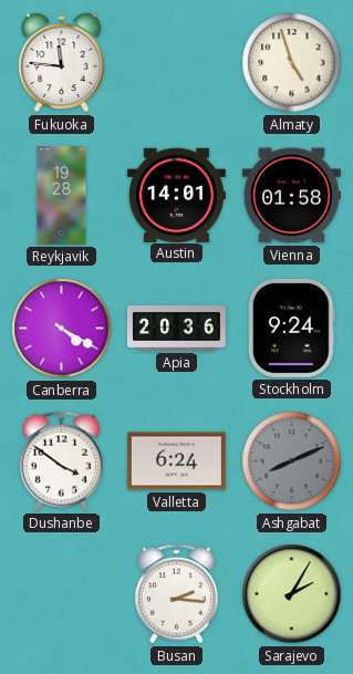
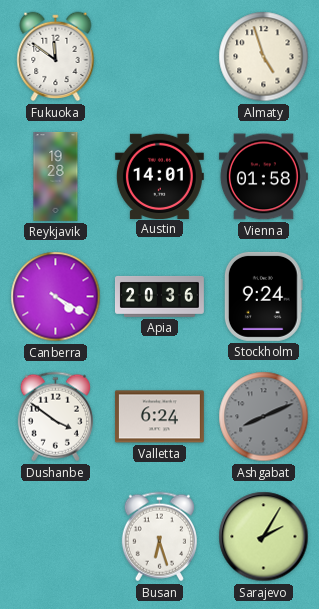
Fukuoka: 11:46 -> 11:51 (56, 57)
Busan: 2:16 -> 6:27 (159, 537)
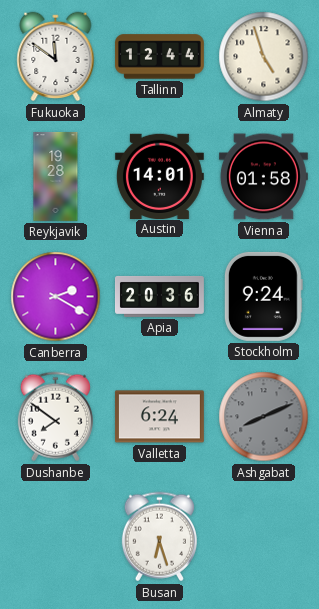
Tallinn: none -> 12:44 (159, 57)
Canberra: 4:20 -> 2:20 (56, 297)
Dushanbe: 3:51 -> 7:51 (55, 417)
Sarajevo: 2:05 -> none (264, 537)
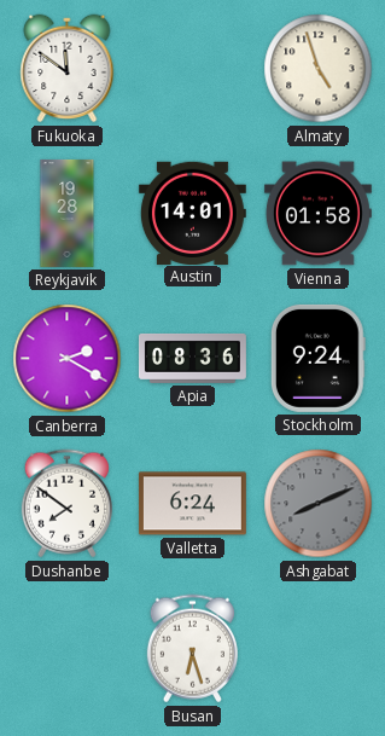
Tallinn: 12:44 -> none (159, 57)
Apia: 20:36 -> 08:36 (192, 358)
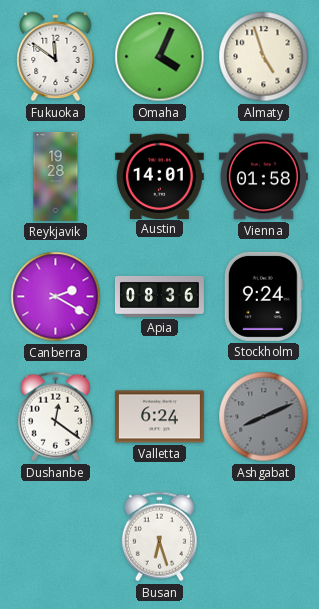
Omaha: none -> 4:04 (160, 57)
Dushanbe: 7:51 -> 12:21 (55, 417)
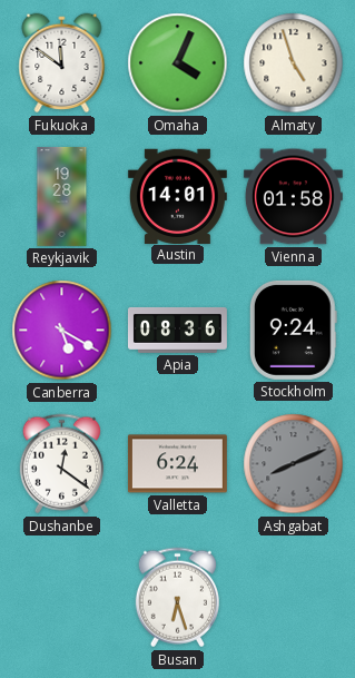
Canberra: 2:20 -> 5:20 (62, 331)
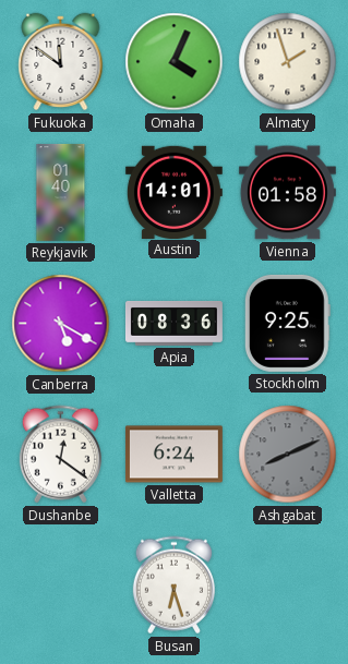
Almaty: 4:57 -> 1:57 (288, 62)
Reykjavik: 19:28 -> 01:40 (61, 192)
Stockholm: 9:24 -> 9:25 (287, 323)
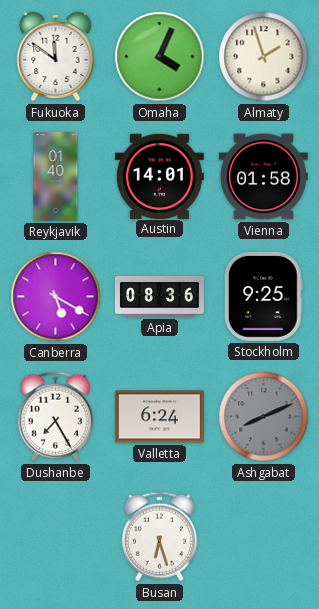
Dushanbe: 12:21 -> 7:25 (55, 417)
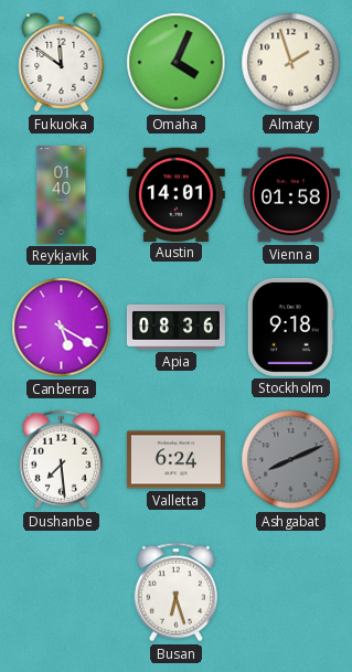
Stockholm: 9:25 -> 9:18 (290, 327)
Dushanbe: 7:25 -> 7:29 (61, 460)
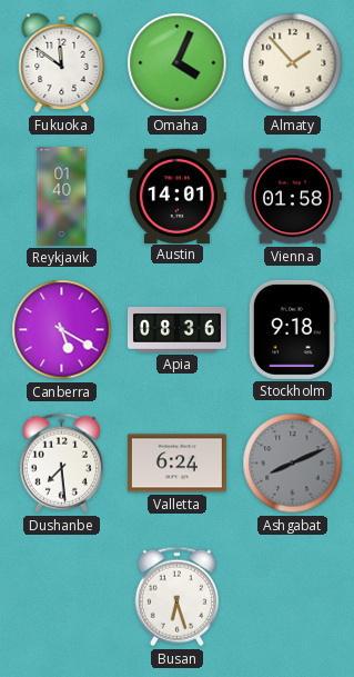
Almaty: 1:57 -> 1:53 (293, 63)
